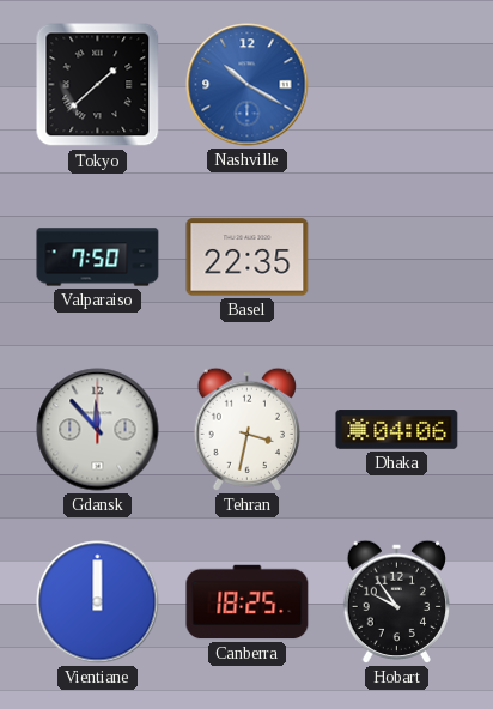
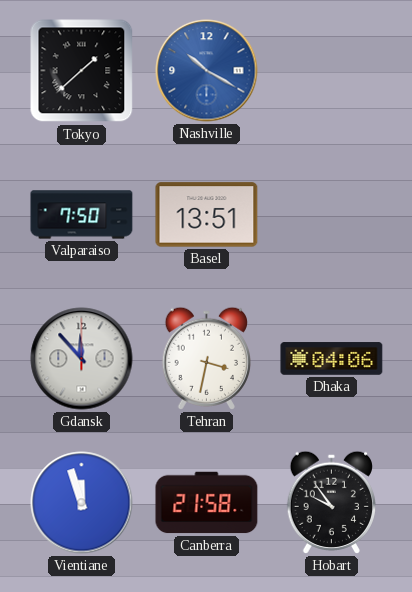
Basel: 22:35 -> 13:51 (207, 215)
Vientiane: 12:00 -> 11:57 (82, 503)
Canberra: 18:25 -> 21:58 (207, 503)
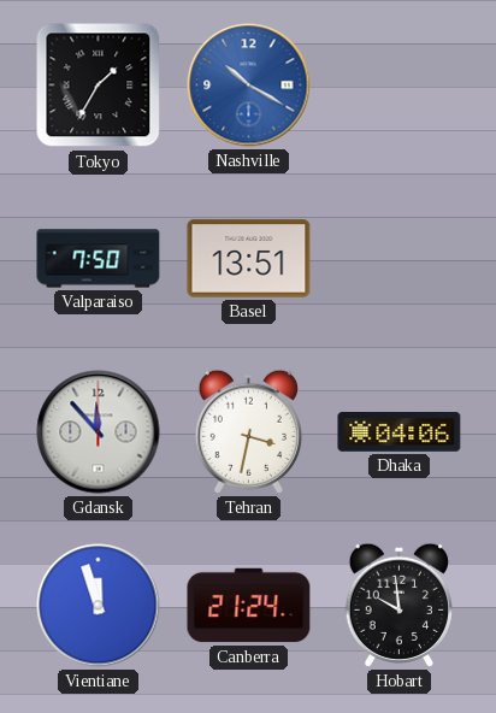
Tokyo: 1:38 -> 1:35 (99, 86)
Canberra: 21:58 -> 21:24 (249, 606)
Hobart: 9:54 -> 9:59 (398, 605)
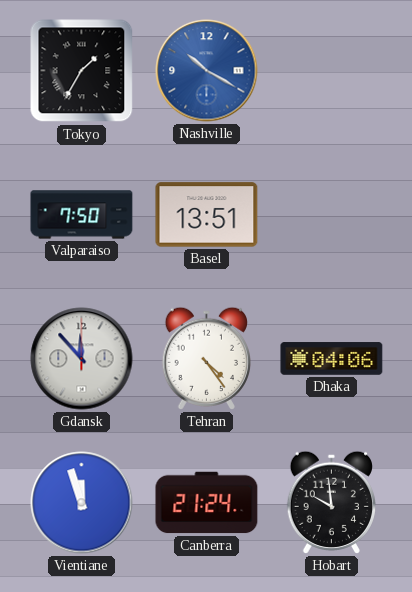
Tehran: 3:32 -> 4:24 (206, 358)
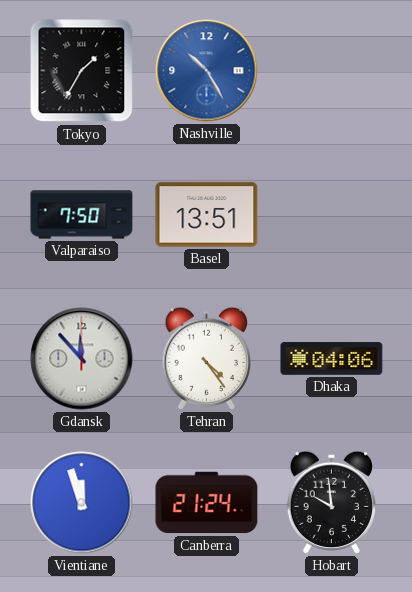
Nashville: 10:20 -> 10:25 (207, 71)
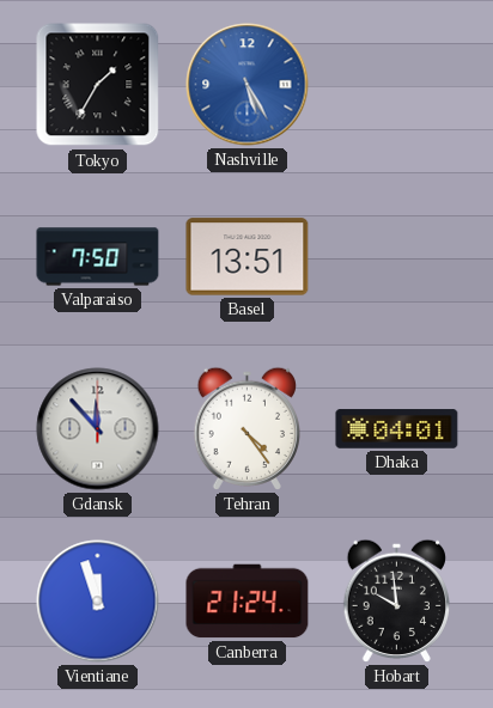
Nashville: 10:25 -> 5:25 (248, 85)
Dhaka: 04:06 -> 04:01 (397, 429)
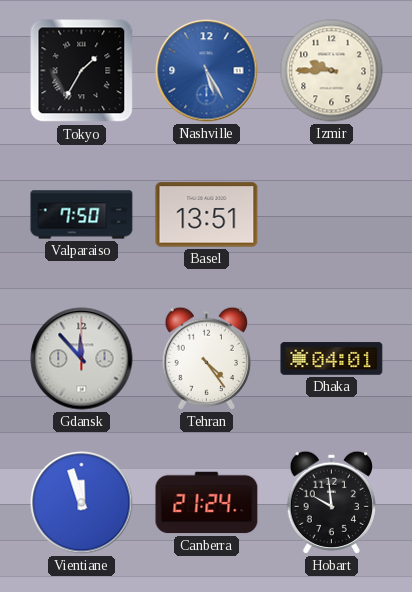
Izmir: none -> 9:45 (332, 71)
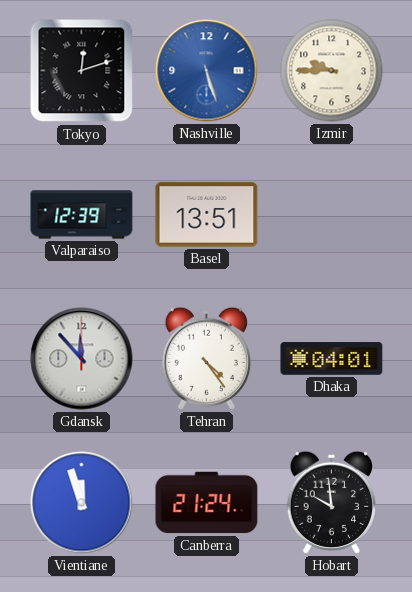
Tokyo: 1:35 -> 12:12 (82, 71)
Nashville: 5:25 -> 5:27 (207, 71)
Valparaiso: 7:50 -> 12:39 (82, 215)
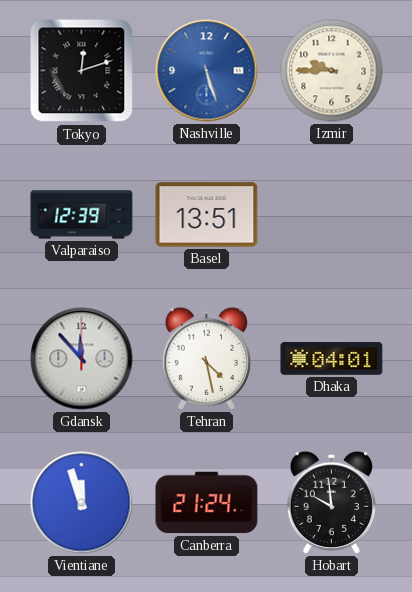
Tehran: 4:24 -> 4:28 (206, 358)
